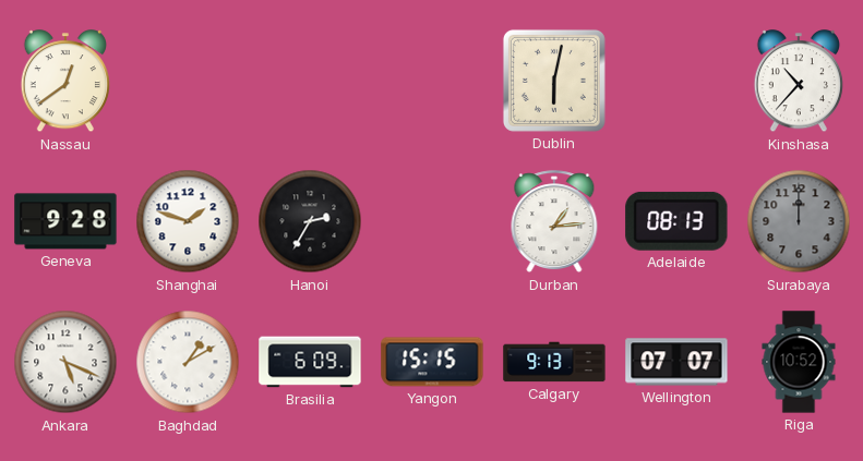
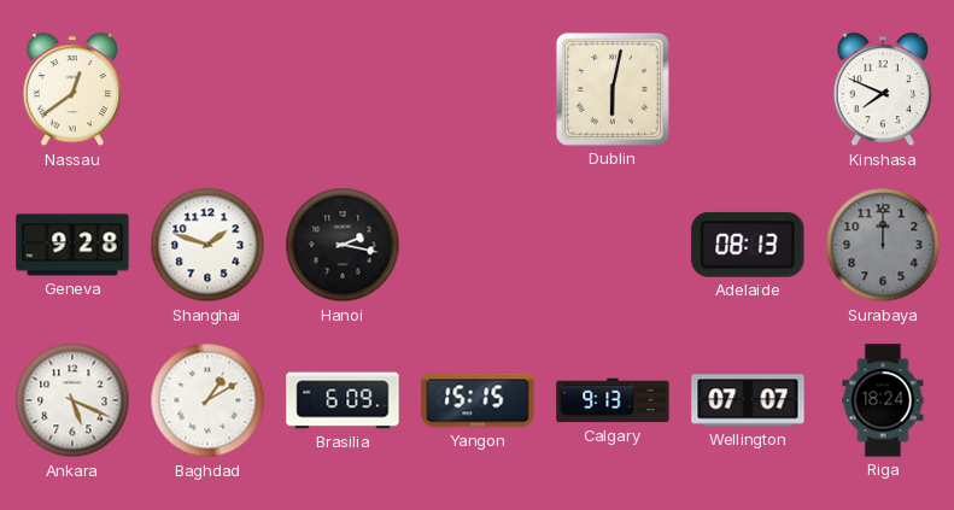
Kinshasa: 10:37 -> 7:49 (883, 90)
Hanoi: 2:35 -> 2:17 (343, 245)
Durban: 1:14 -> none (554, 222)
Riga: 10:52 -> 18:24 (883, 400)
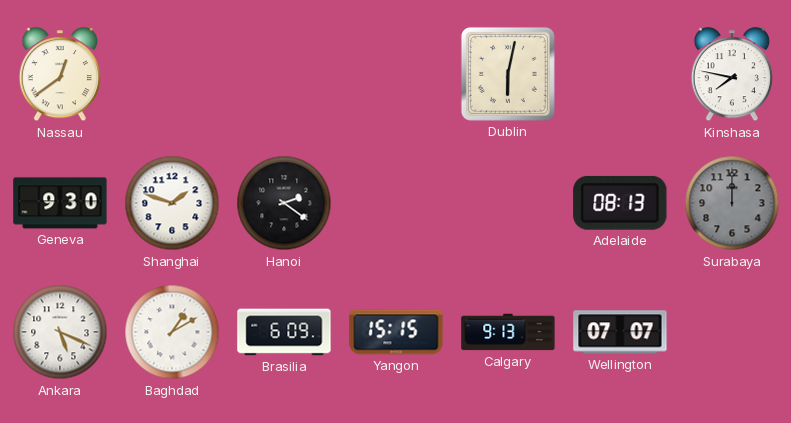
Kinshasa: 7:49 -> 7:47 (732, 75)
Geneva: 9:28 -> 9:30 (60, 203)
Hanoi: 2:17 -> 2:21 (284, 203)
Riga: 18:24 -> none (883, 400)
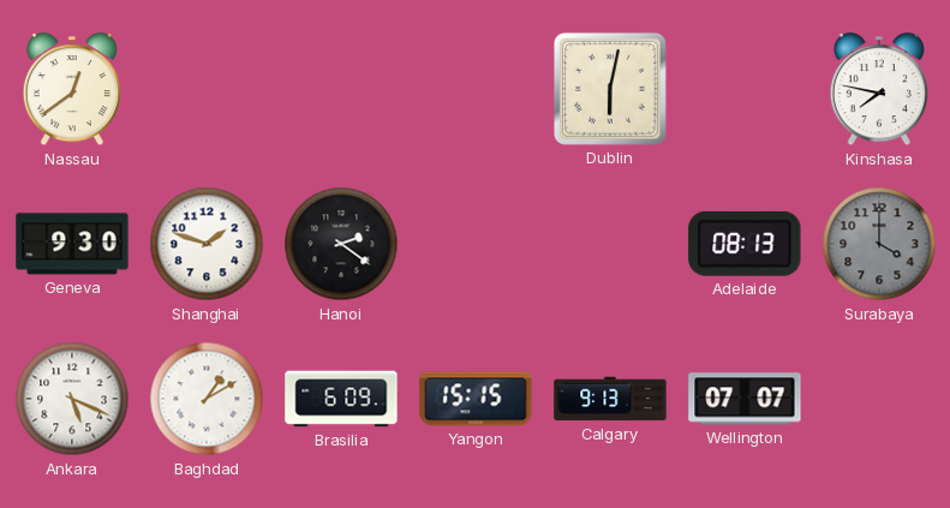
Surabaya: 12:00 -> 4:00 (879, 244)
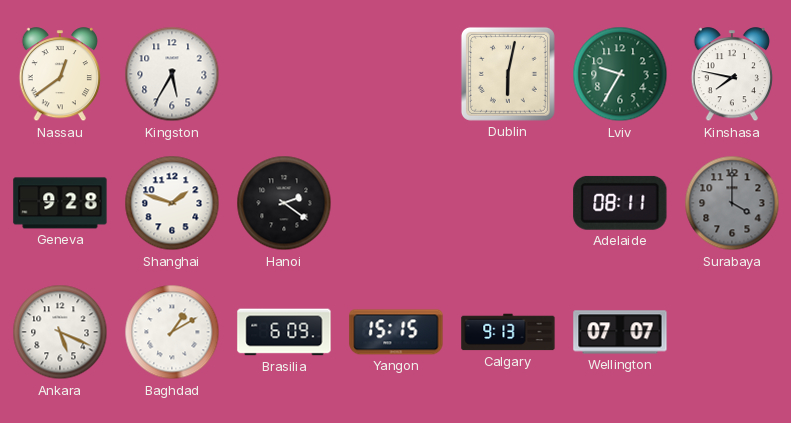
Kingston: none -> 5:35 (172, 74)
Lviv: none -> 9:35 (620, 74)
Geneva: 9:30 -> 9:28 (60, 203)
Adelaide: 08:13 -> 08:11 (620, 203)
